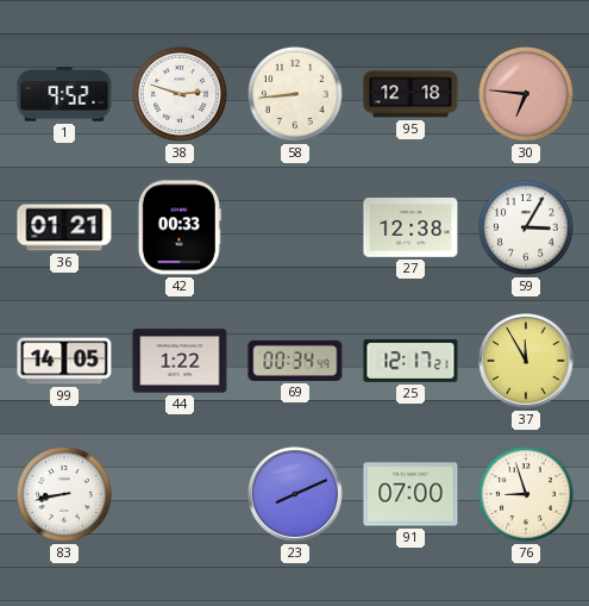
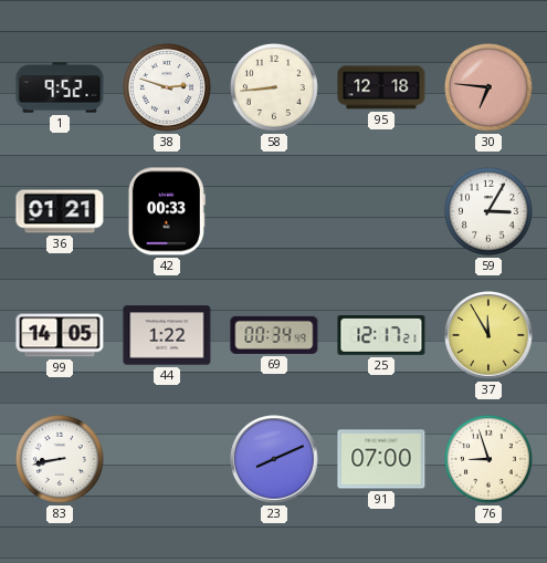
27: 12:38 -> none (411, 229)
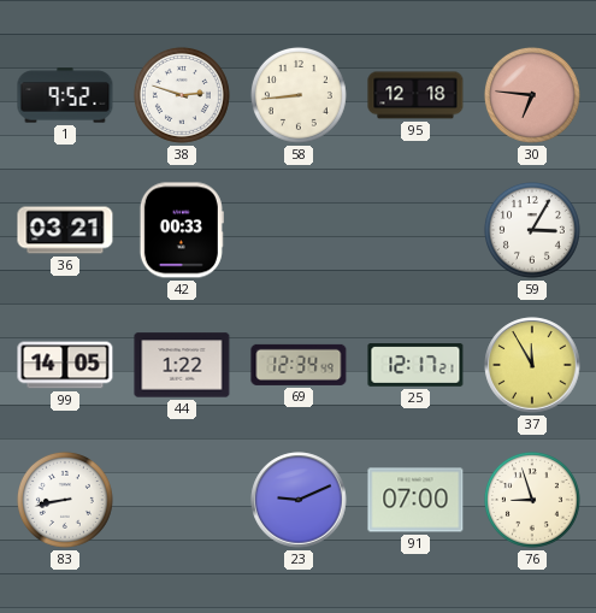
36: 01:21 -> 03:21 (65, 230)
69: 00:34 -> 12:34 (299, 365)
23: 8:11 -> 9:11 (299, 500)
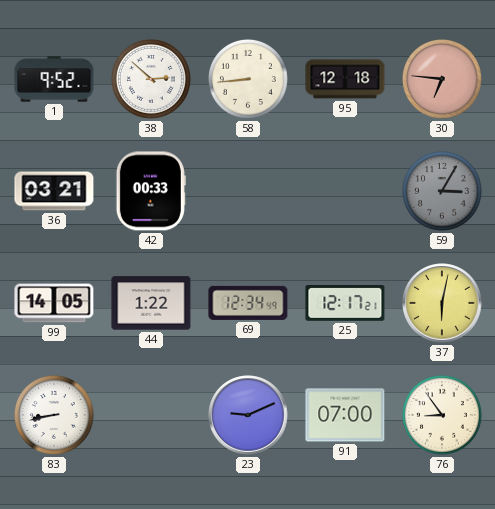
38: 2:48 -> 2:52 (151, 79)
59 dial: white -> grey (442, 191)
37: 11:55 -> 6:02 (442, 303)
76: 8:57 -> 8:54 (442, 415)
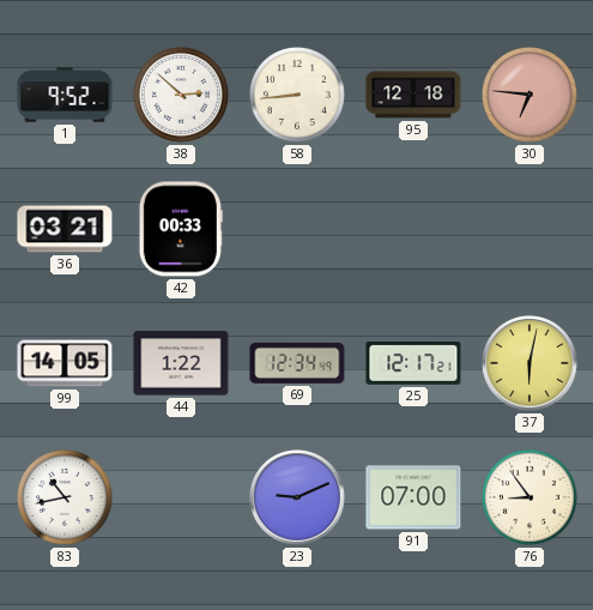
59: 3:05 -> none (442, 191)
83: 8:43 -> 10:43 (65, 497)
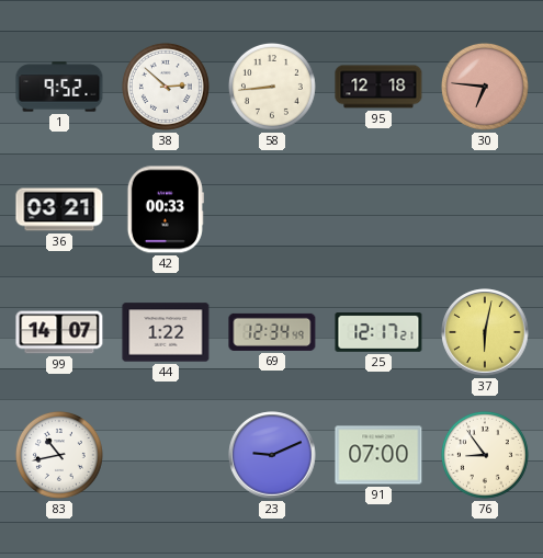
99: 14:05 -> 14:07 (59, 332)
